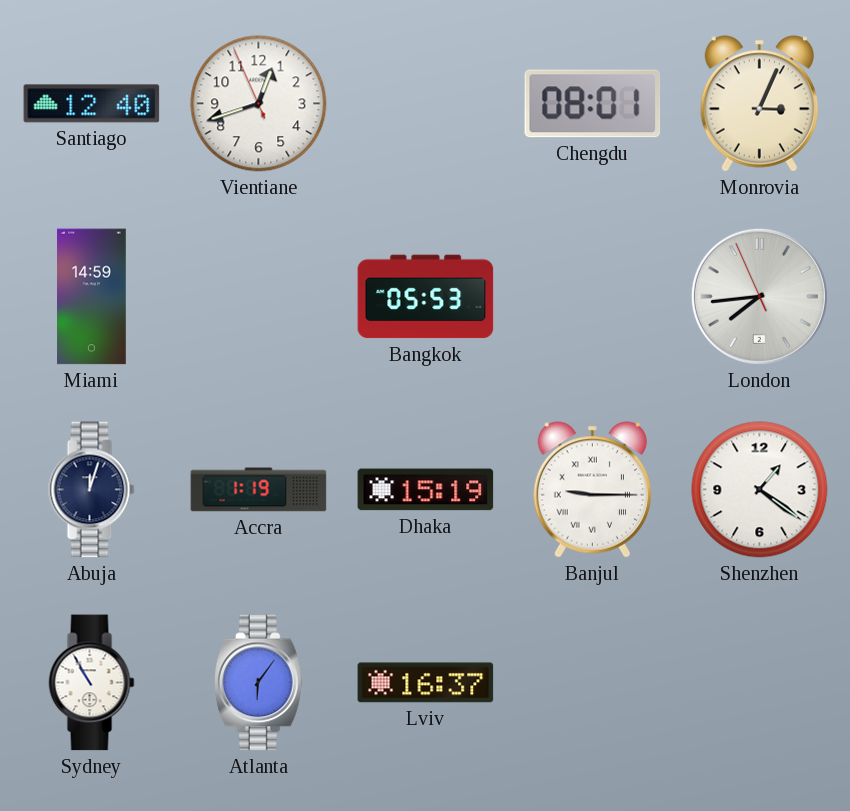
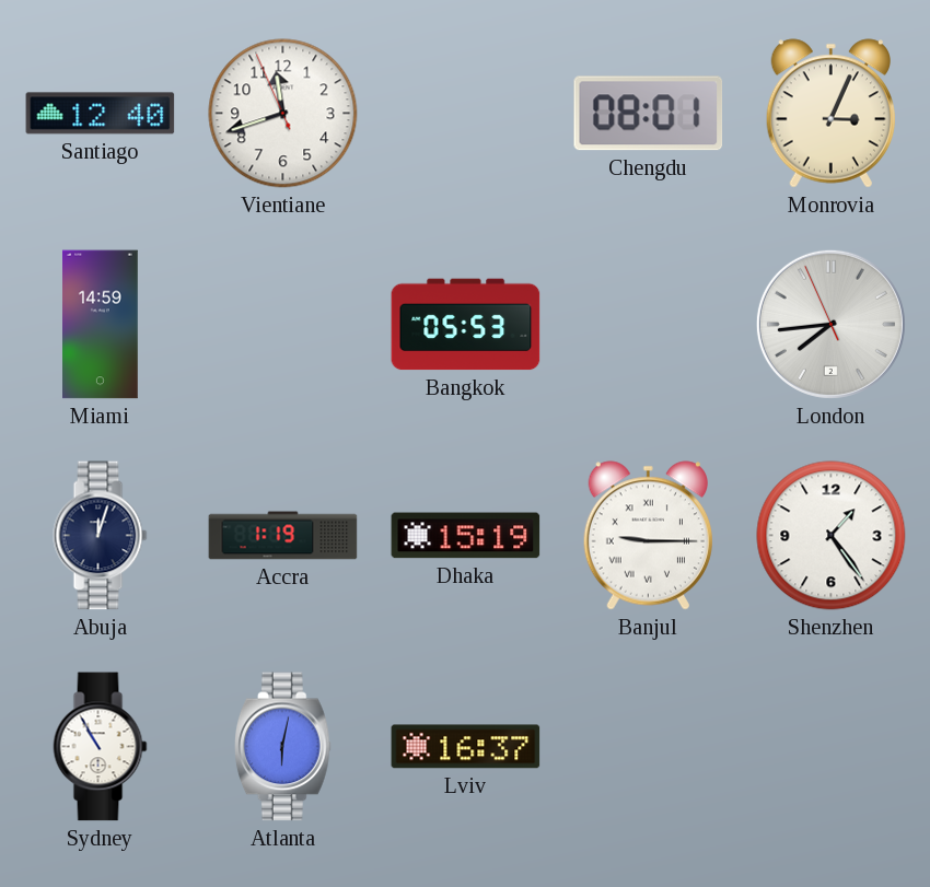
Vientiane: 12:41 -> 11:41 (283, 114)
Shenzhen: 1:21 -> 1:24 (832, 536)
Atlanta: 6:06 -> 6:02 (283, 747)
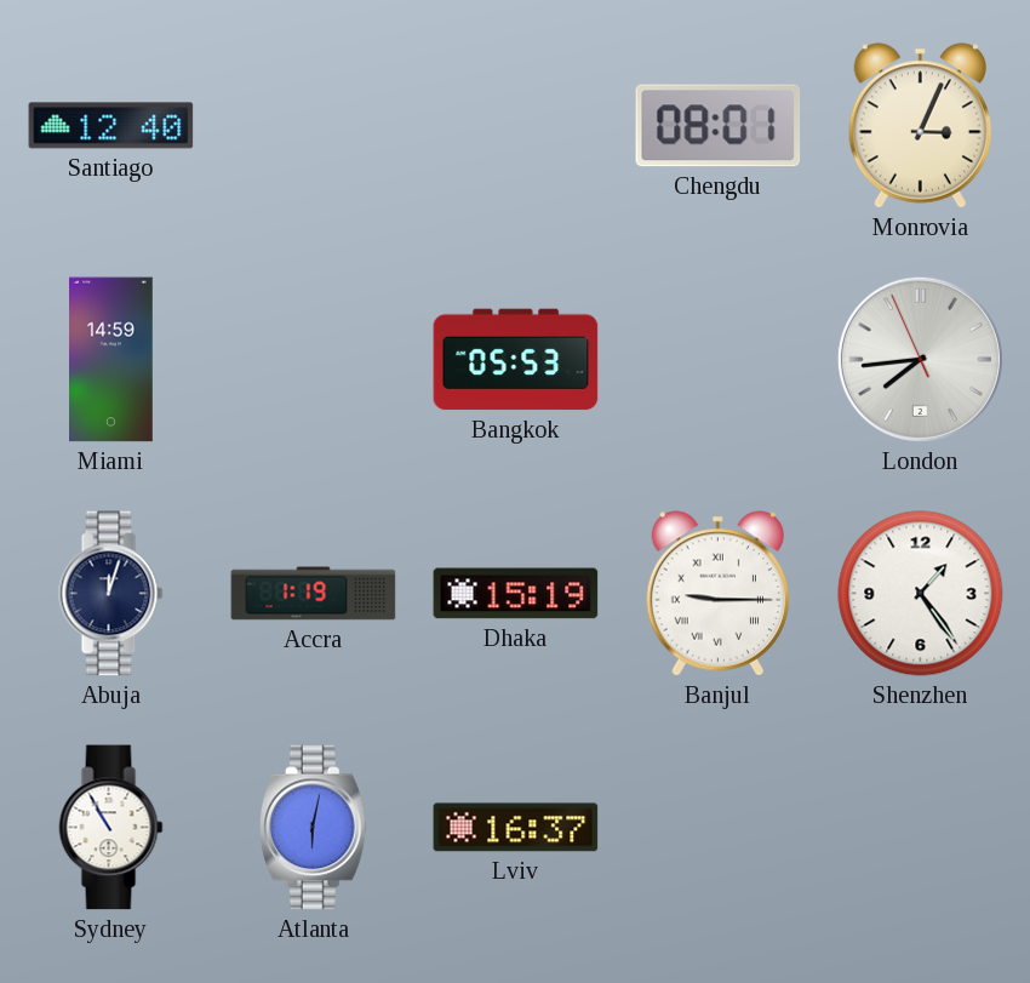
Vientiane: 11:41 -> none (283, 114)
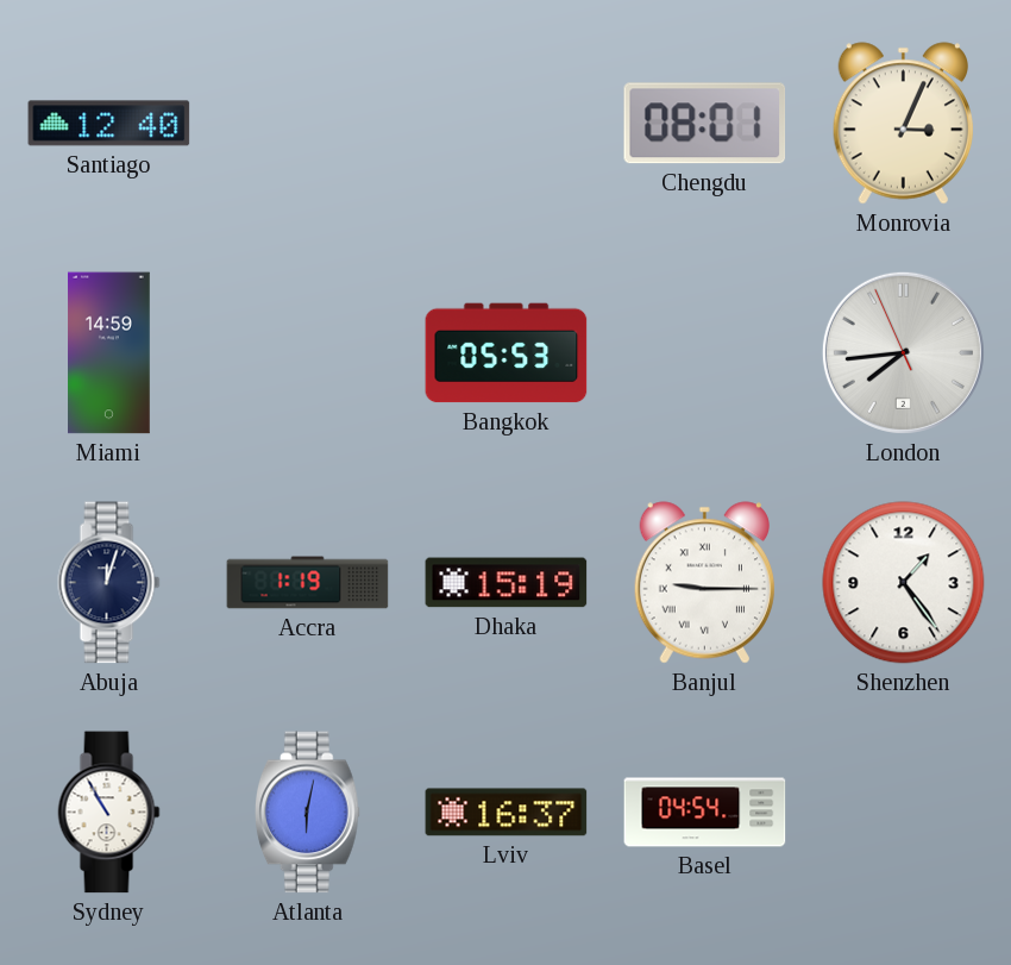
Basel: none -> 04:54 (705, 813)
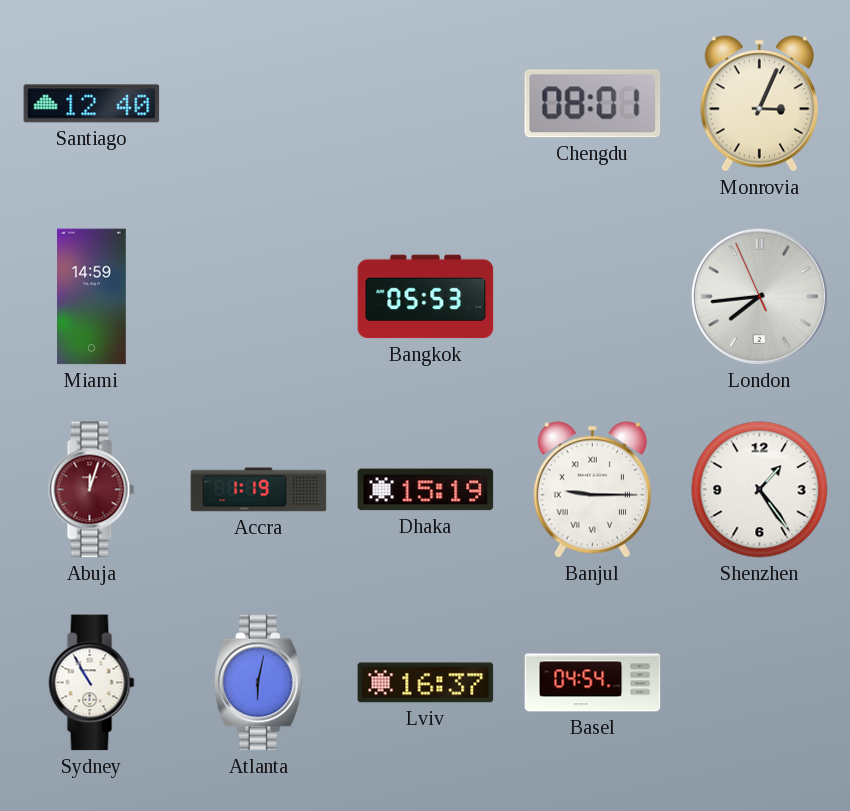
Abuja dial: navy -> burgundy (92, 490)
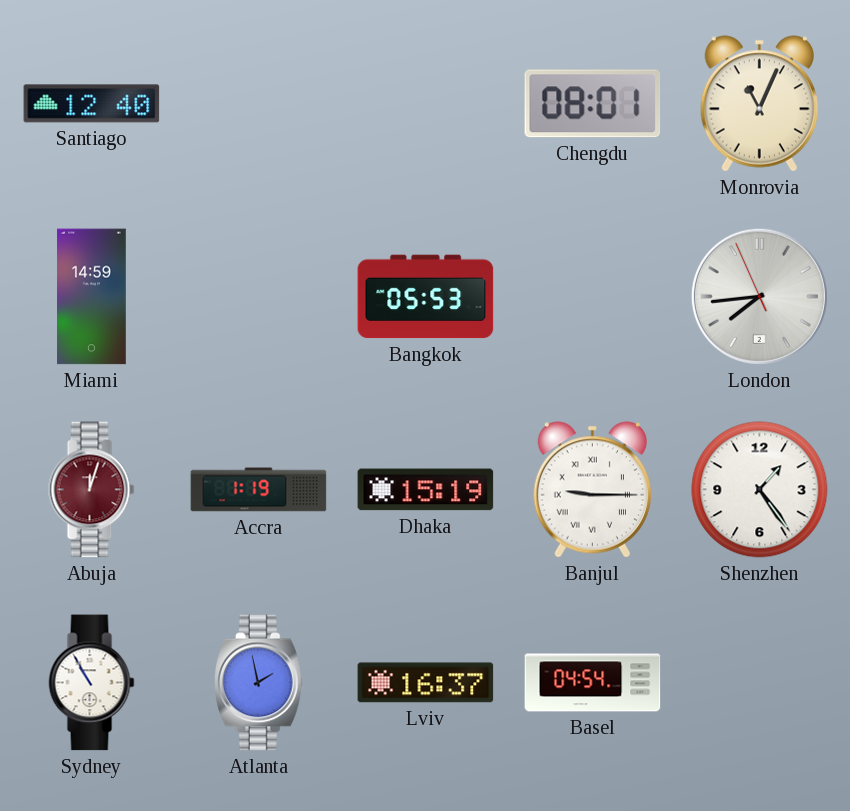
Monrovia: 3:04 -> 11:04 (759, 104)
Atlanta: 6:02 -> 1:58 (259, 683)
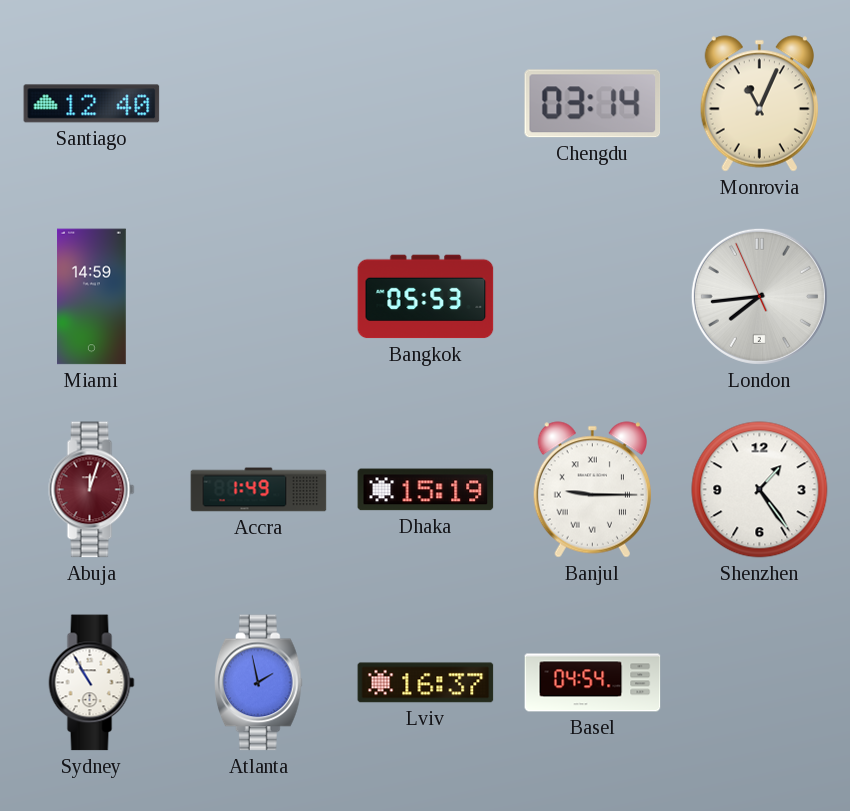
Chengdu: 08:01 -> 03:14 (593, 104)
Accra: 1:19 -> 1:49 (259, 490)
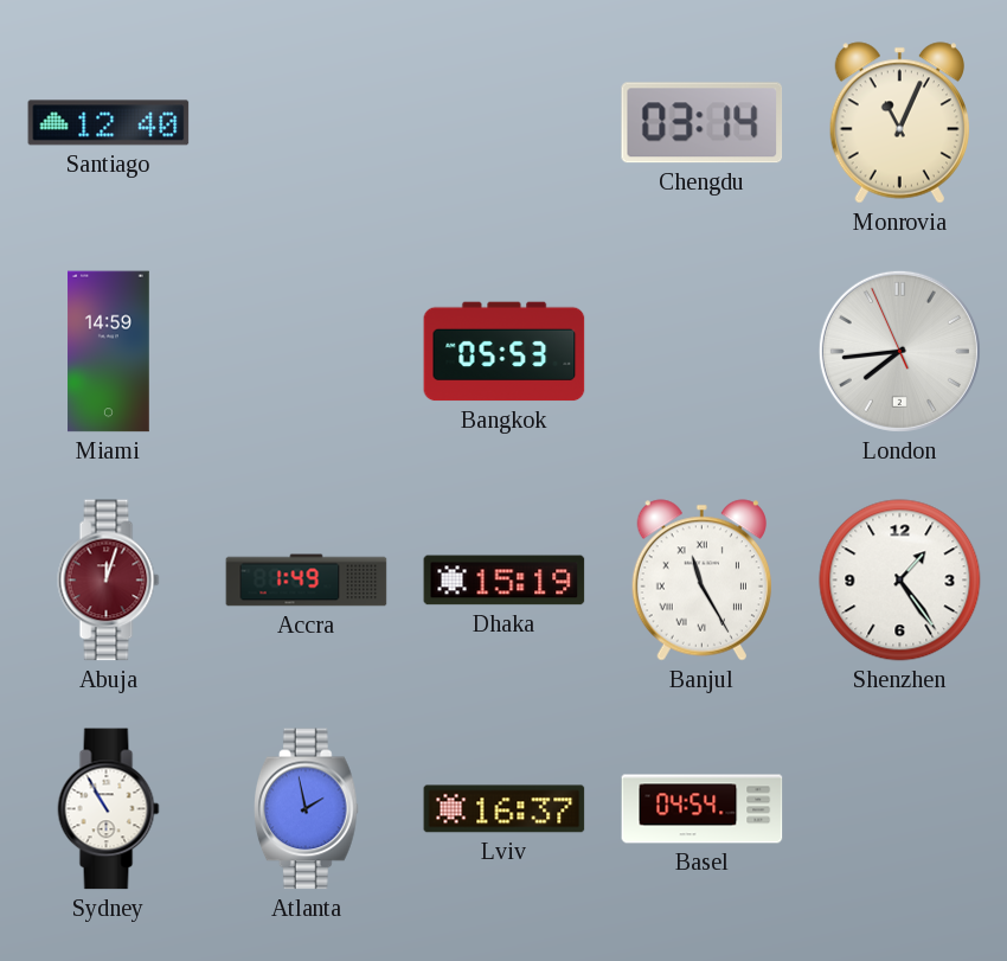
Banjul: 9:15 -> 11:25 (701, 581)
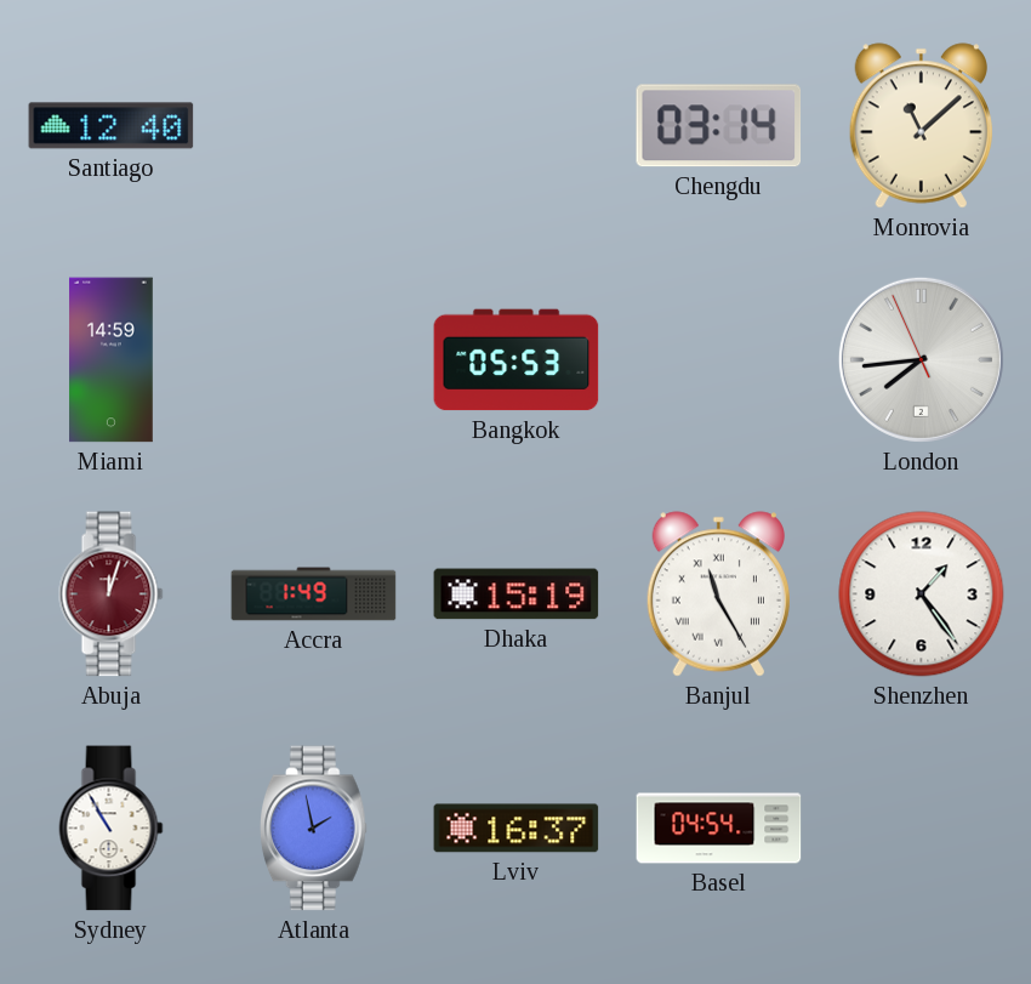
Monrovia: 11:04 -> 11:08 (921, 126)
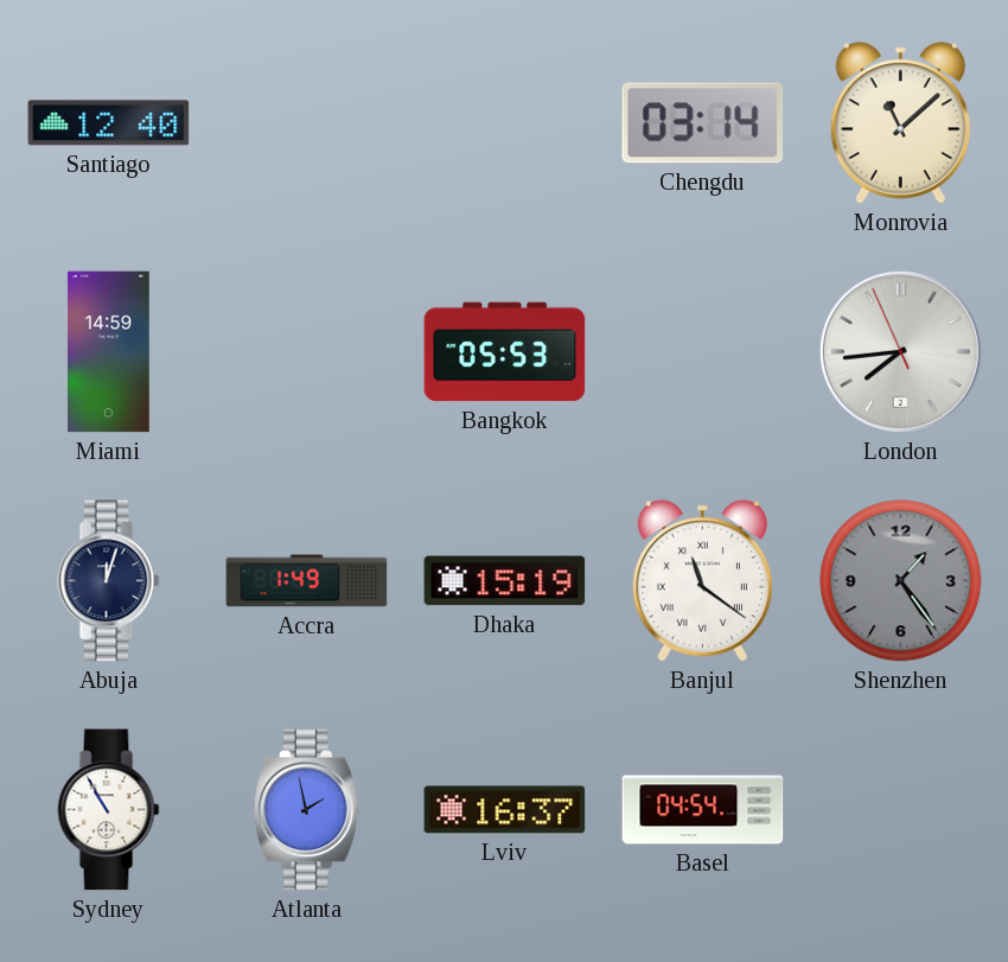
Abuja dial: burgundy -> navy (109, 581)
Banjul: 11:25 -> 11:21 (702, 581)
Shenzhen dial: white -> grey (901, 581)
